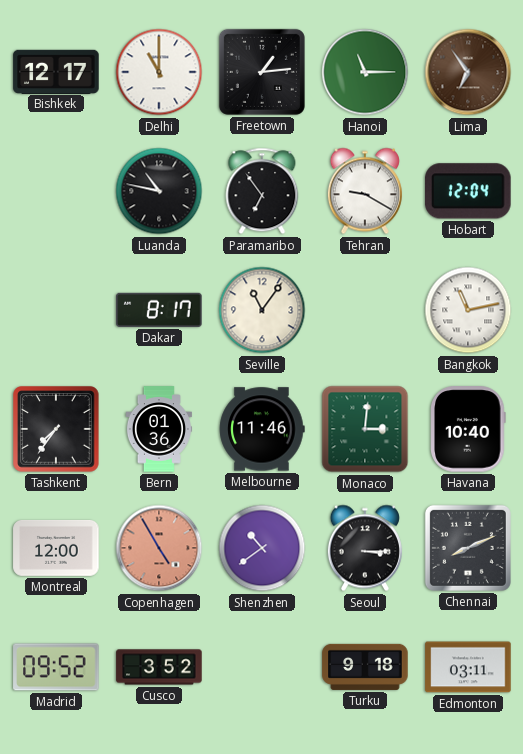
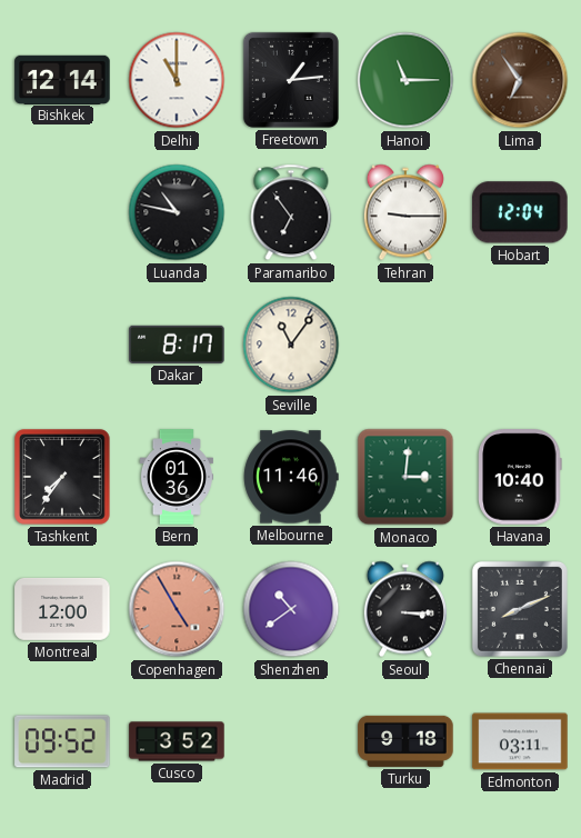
Bishkek: 12:17 -> 12:14 (62, 79)
Tehran: 9:20 -> 9:15 (405, 212)
Bangkok: 11:13 -> none (468, 310)
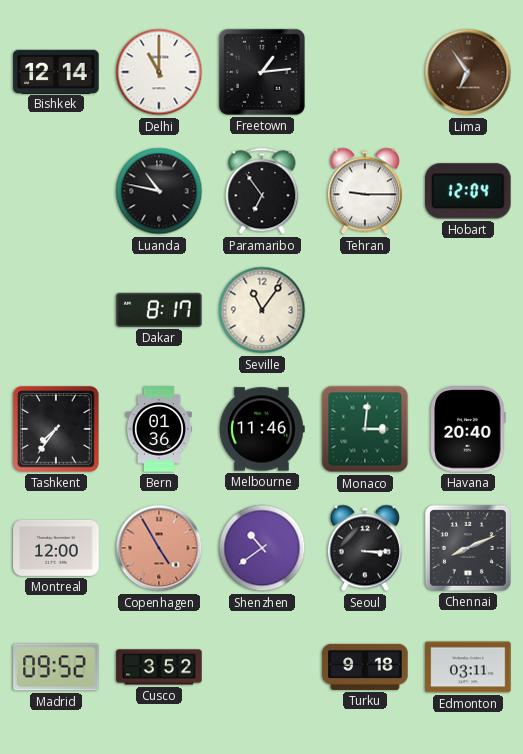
Hanoi: 11:15 -> none (405, 80)
Havana: 10:40 -> 20:40 (468, 429)
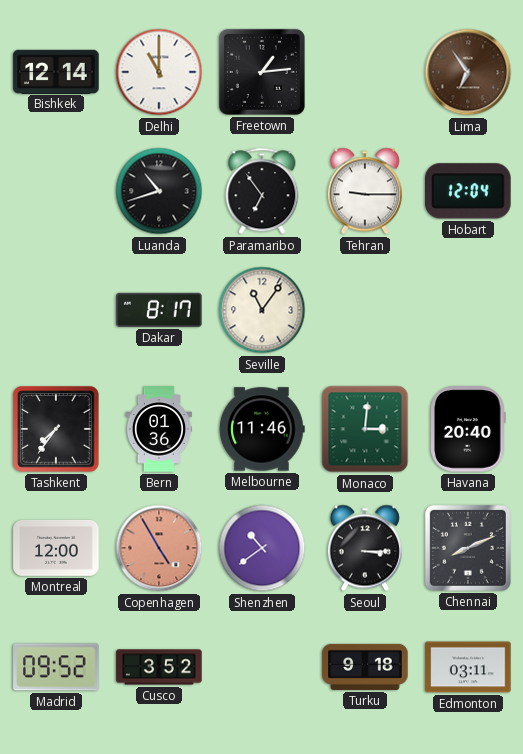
Luanda: 10:47 -> 10:42 (159, 191)
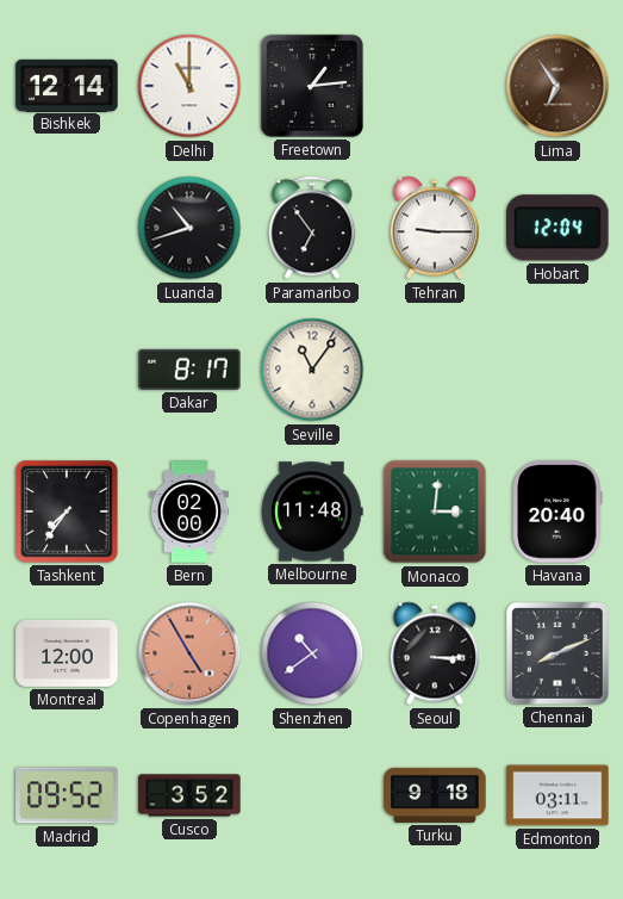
Bern: 01:36 -> 02:00 (189, 511)
Melbourne: 11:46 -> 11:48 (312, 511)
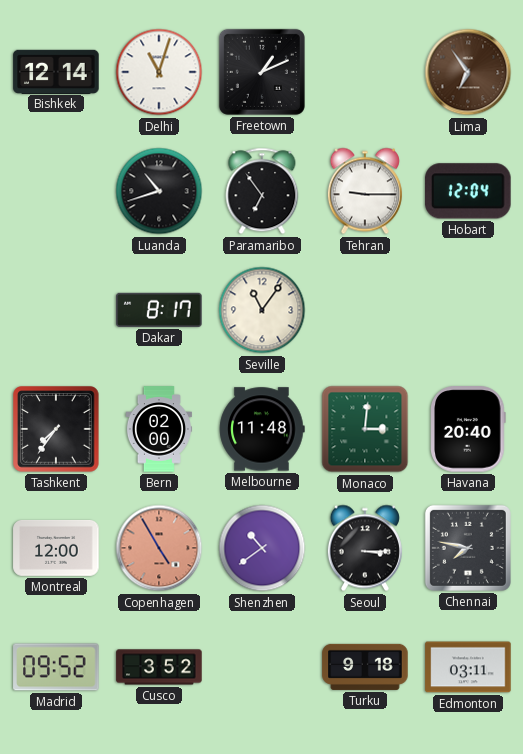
Delhi: 11:00 -> 11:03 (159, 72)
Freetown: 1:14 -> 1:11 (262, 72)
Chennai: 8:11 -> 7:47 (468, 548)
